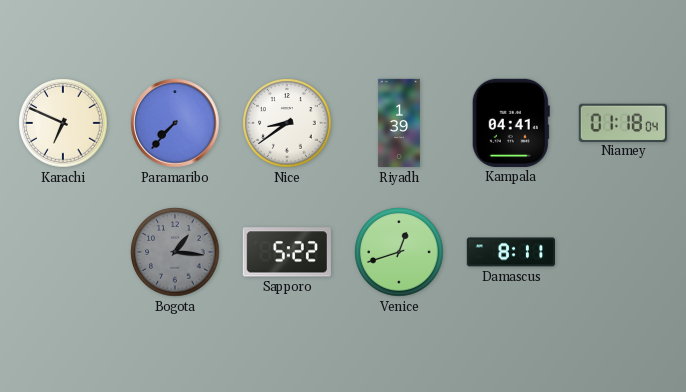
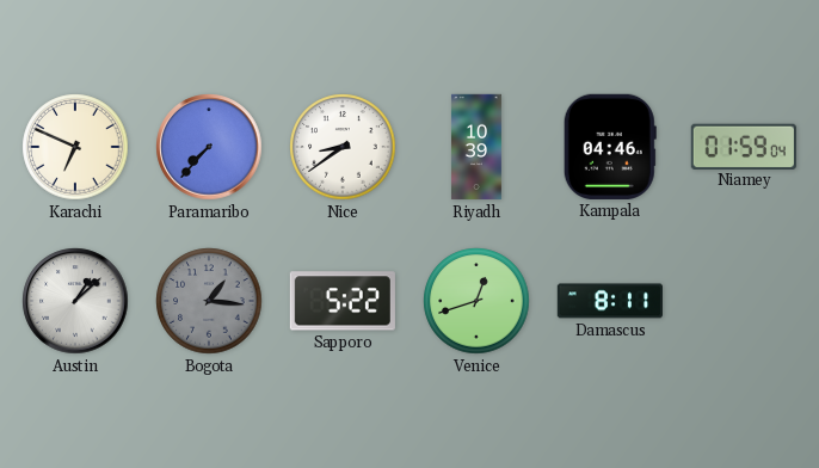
Riyadh: 1:39 -> 10:39 (476, 147)
Kampala: 04:41 -> 04:46 (610, 147)
Niamey: 01:18 -> 01:59 (744, 146)
Austin: none -> 1:08 (75, 301)
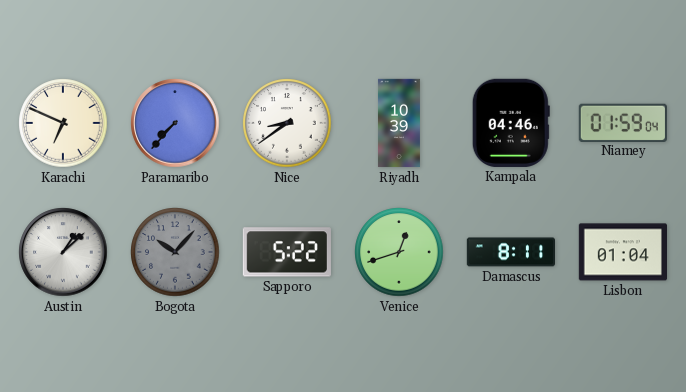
Bogota: 1:16 -> 10:07 (175, 252)
Lisbon: none -> 01:04 (622, 252)
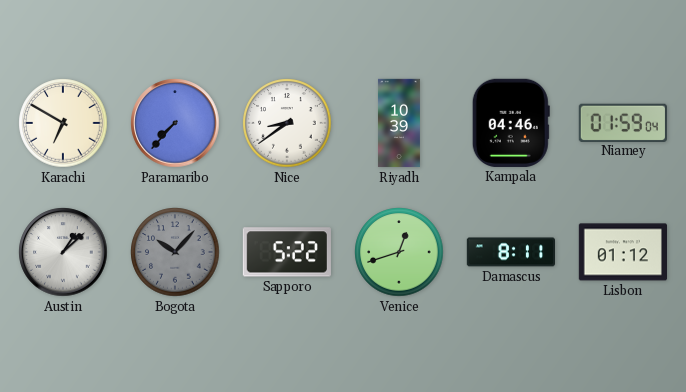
Karachi: 6:49 -> 6:50 (63, 123)
Lisbon: 01:04 -> 01:12 (622, 252)
